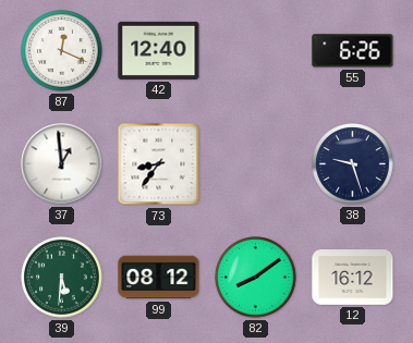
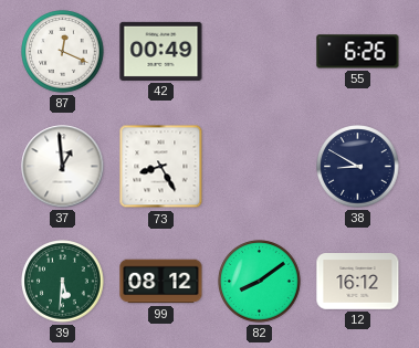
42: 12:40 -> 00:49 (161, 51)
73: 8:36 -> 8:25 (161, 167)
38: 9:27 -> 8:50 (358, 167)
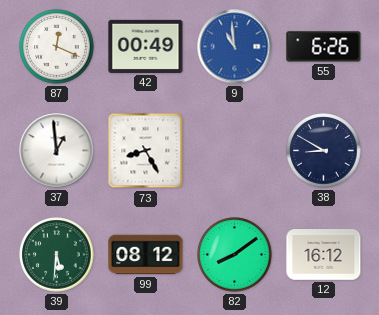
9: none -> 10:59 (235, 47)
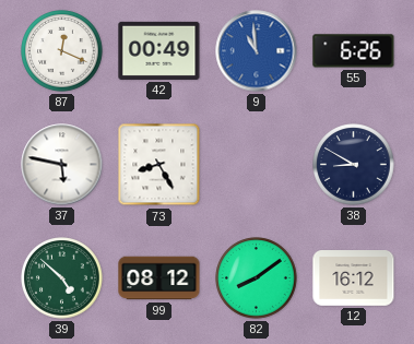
37: 12:59 -> 5:47 (62, 165)
39: 5:31 -> 4:52 (62, 278)
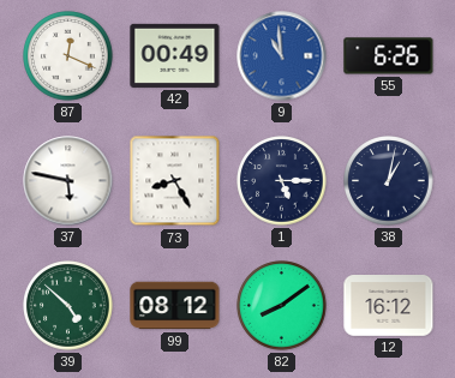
1: none -> 5:15 (282, 181)
38: 8:50 -> 1:02 (389, 181)
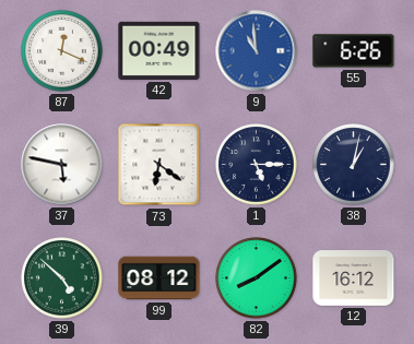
73: 8:25 -> 6:21 (159, 165)
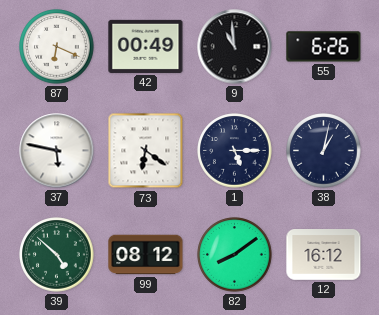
87: 12:19 -> 6:19 (57, 47)
9 dial: blue -> black (235, 47)
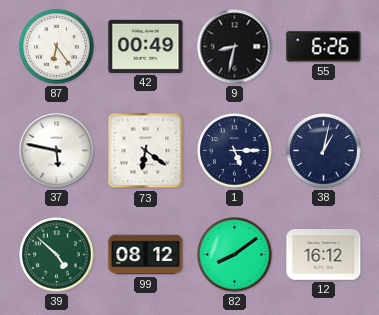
87: 6:19 -> 6:24 (57, 47)
9: 10:59 -> 8:32 (235, 47)
